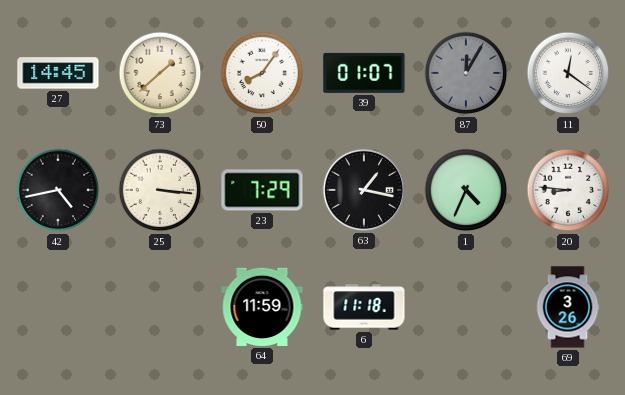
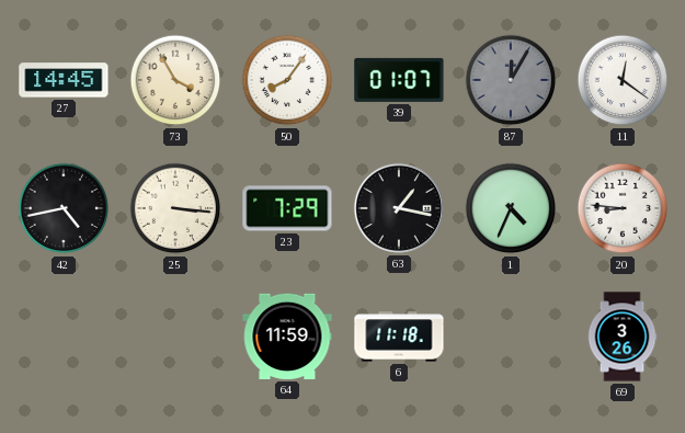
73: 1:38 -> 3:55 (175, 80)
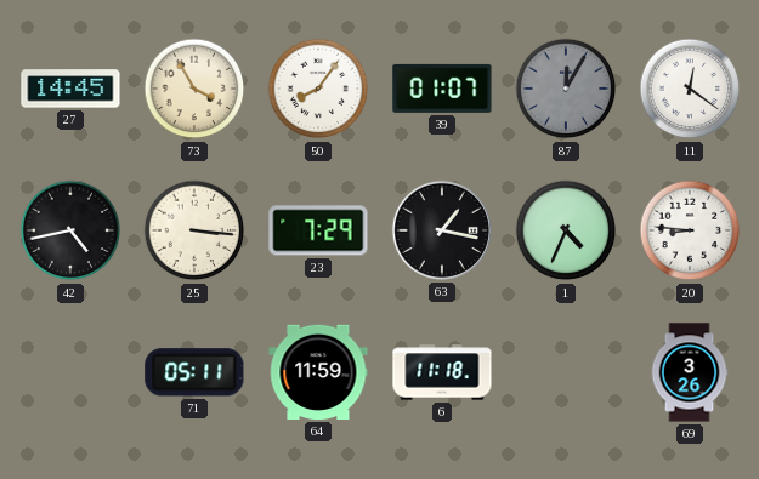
71: none -> 05:11 (194, 372)
